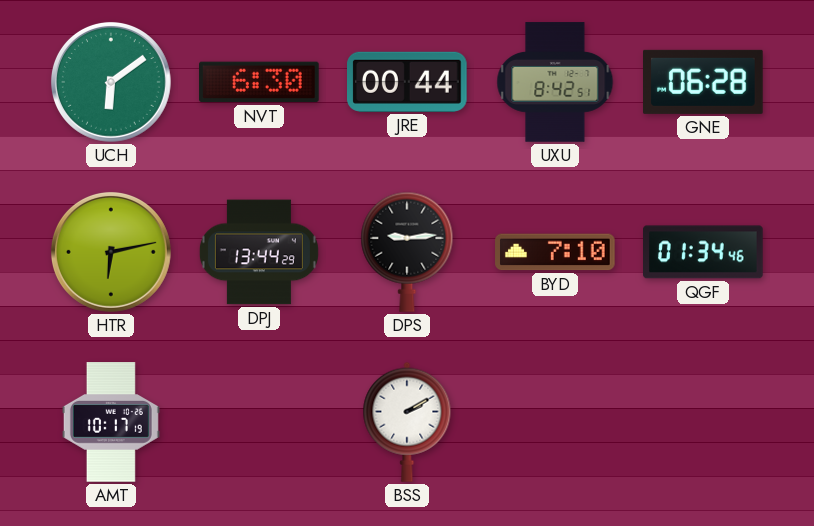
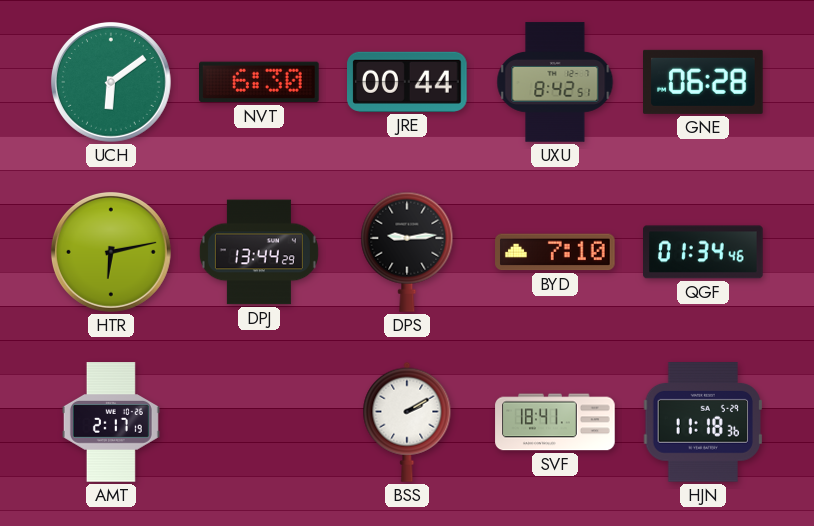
AMT: 10:17 -> 2:17 (111, 422)
SVF: none -> 18:41 (555, 422)
HJN: none -> 11:18 (702, 423)
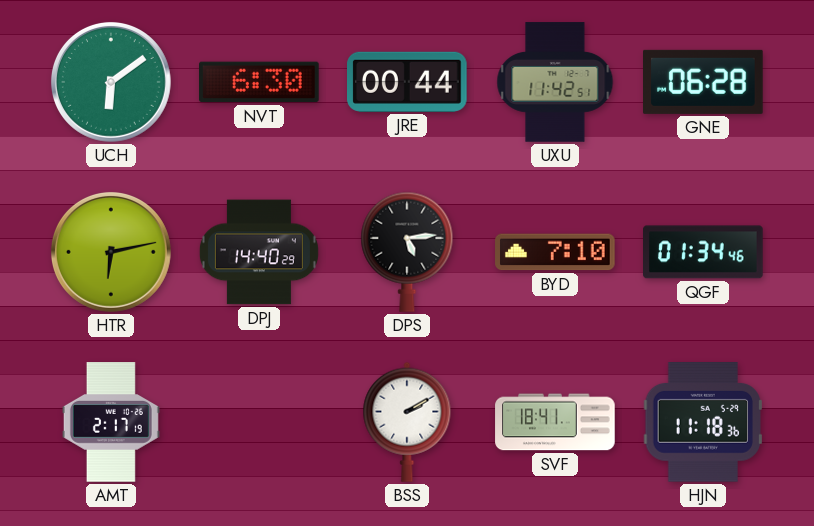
UXU: 8:42 -> 11:42 (555, 82)
DPJ: 13:44 -> 14:40 (259, 252)
DPS: 9:14 -> 5:14 (407, 252)
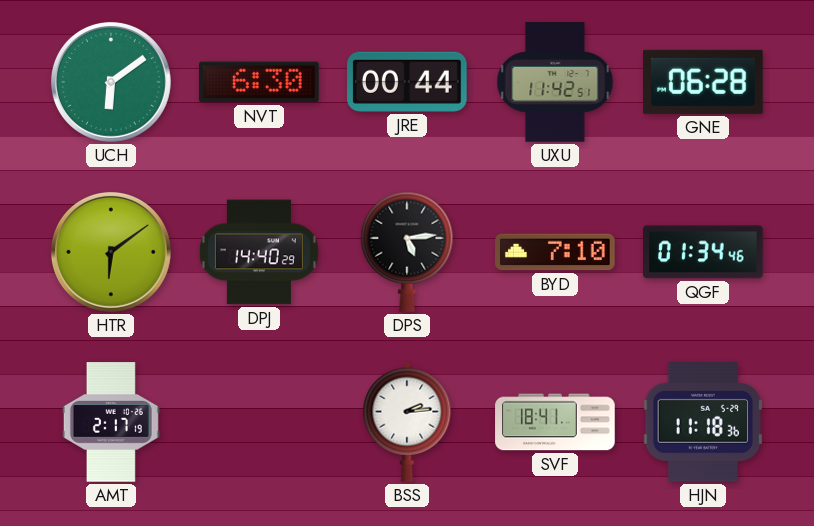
HTR: 6:13 -> 6:09 (111, 252)
BSS: 2:10 -> 2:14 (407, 422)
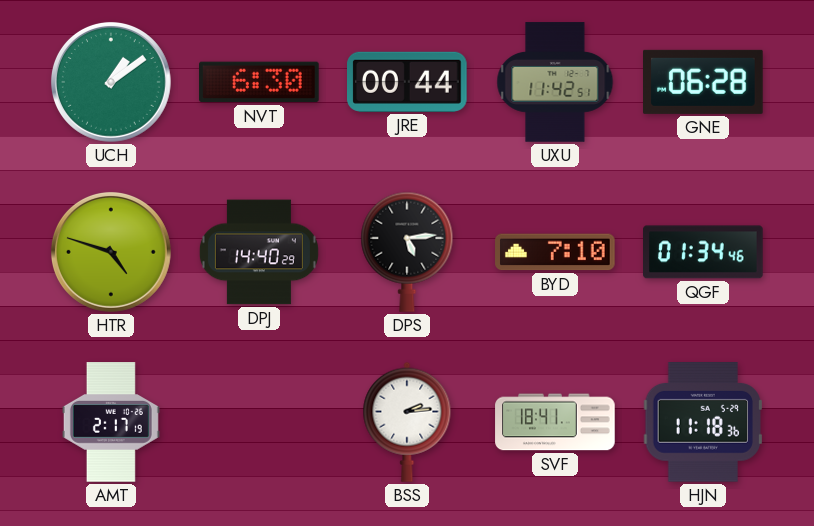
UCH: 6:09 -> 1:09 (111, 82)
HTR: 6:09 -> 4:48 (111, 252)
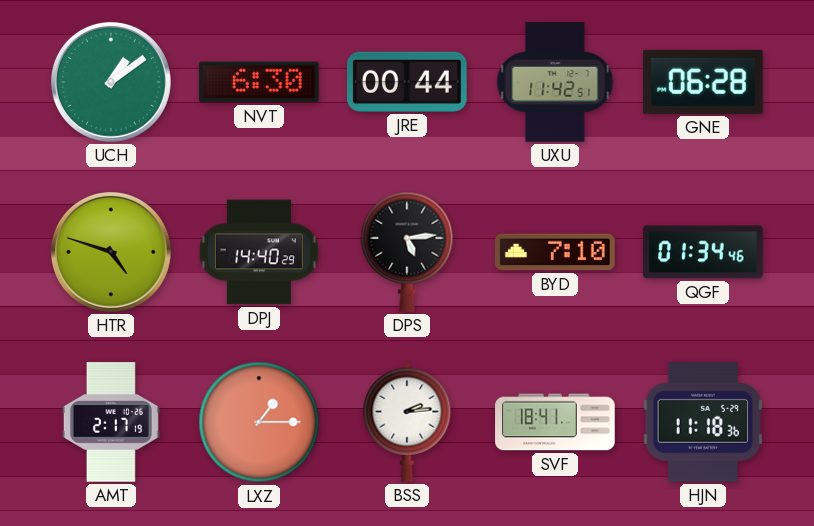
LXZ: none -> 1:15 (259, 422)
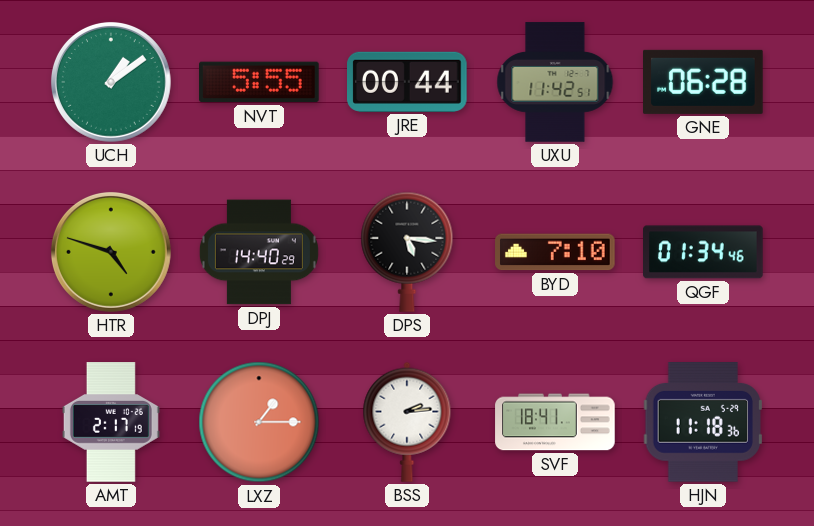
NVT: 6:30 -> 5:55 (259, 82)
DPS: 5:14 -> 5:16 (407, 252)
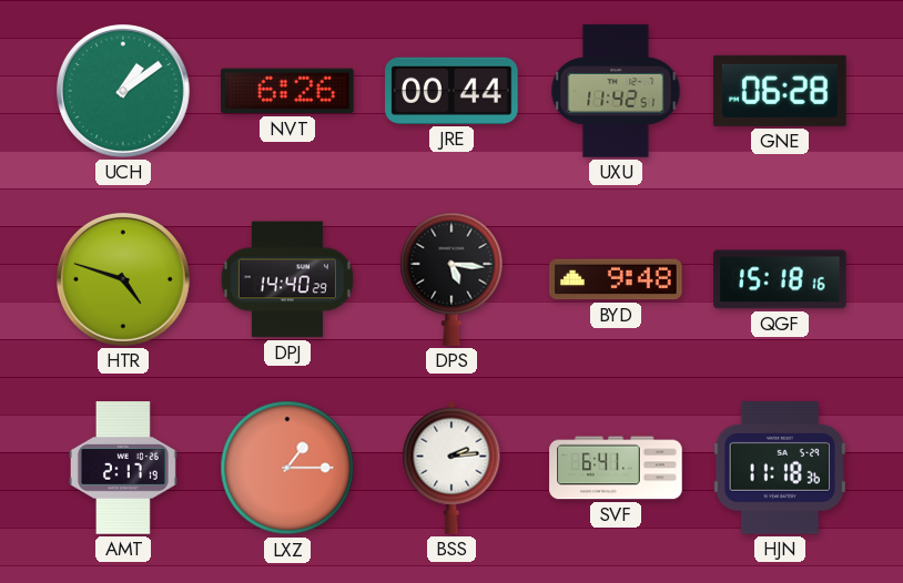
NVT: 5:55 -> 6:26 (287, 91)
BYD: 7:10 -> 9:48 (616, 279)
QGF: 01:34 -> 15:18 (780, 279)
SVF: 18:41 -> 6:41 (616, 468)
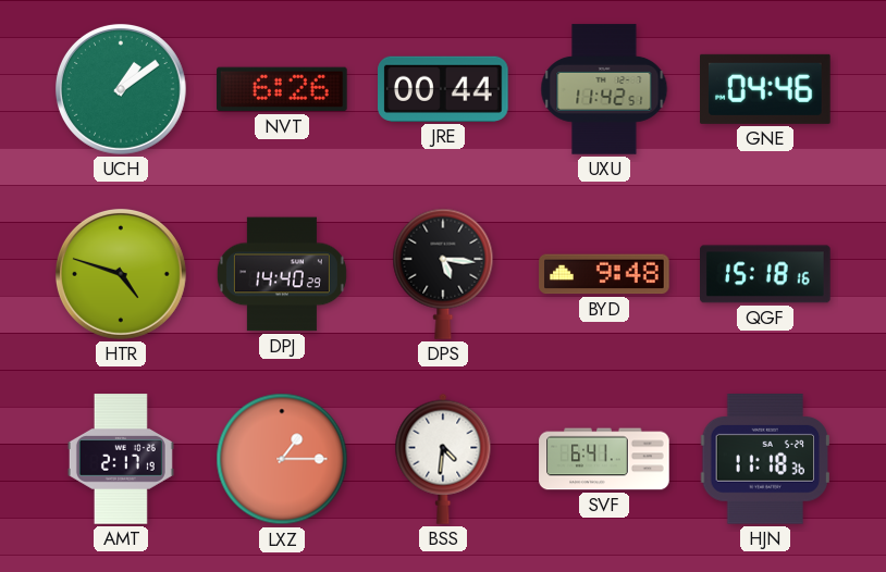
GNE: 06:28 -> 04:46 (765, 89)
BSS: 2:14 -> 4:31 (443, 459)
